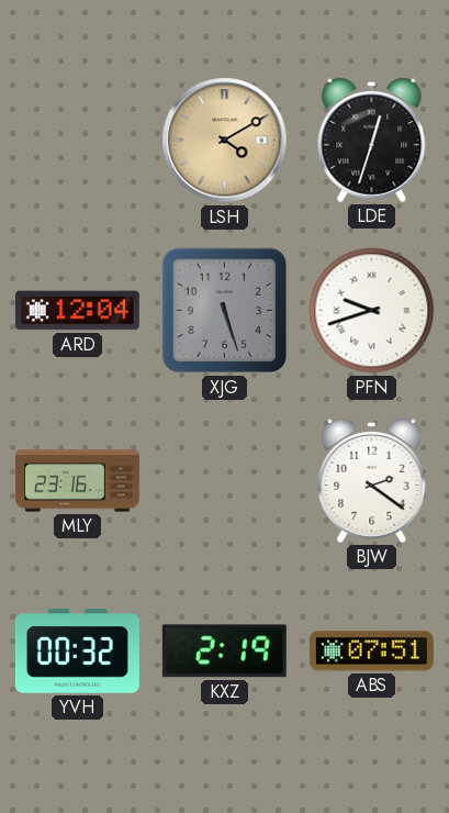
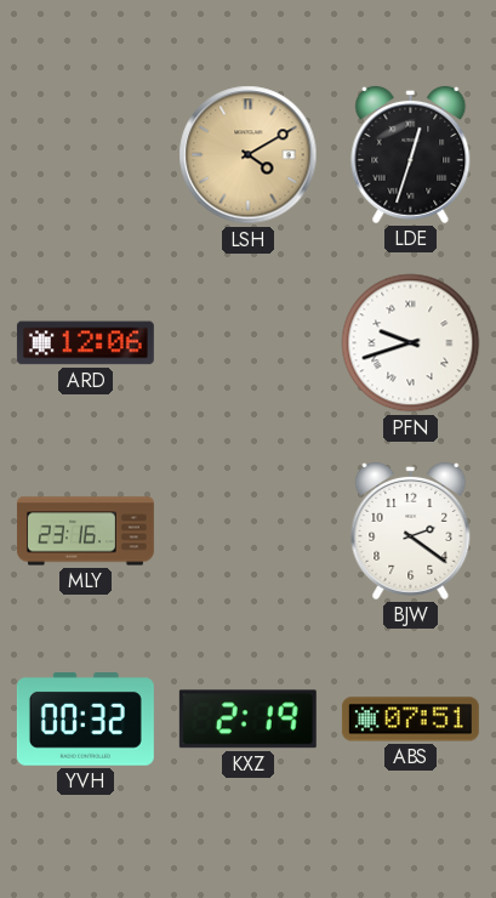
ARD: 12:04 -> 12:06 (85, 343)
XJG: 5:27 -> none (225, 311)
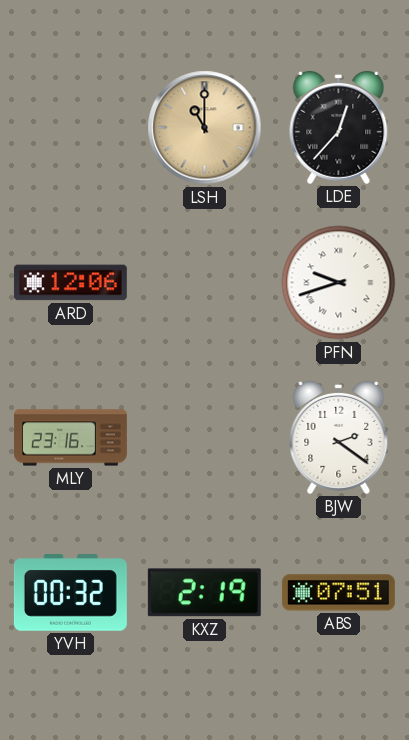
LSH: 4:10 -> 11:00 (205, 128)
LDE: 12:33 -> 12:37 (339, 127)
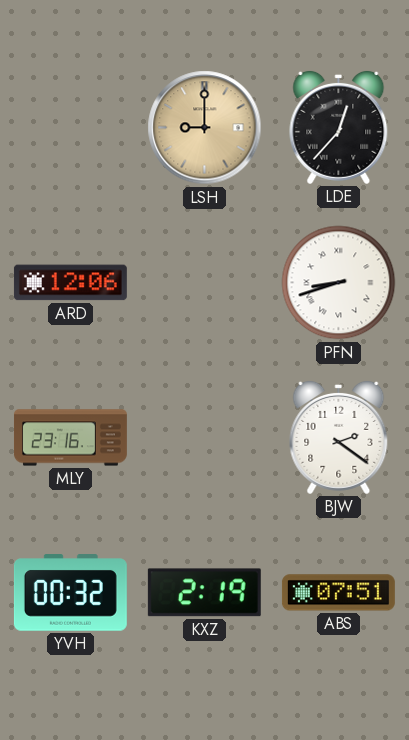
LSH: 11:00 -> 9:00 (205, 128)
PFN: 9:42 -> 8:42 (339, 283)
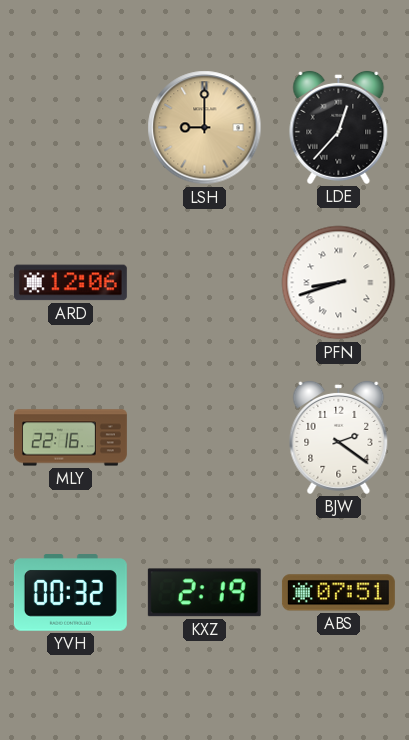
MLY: 23:16 -> 22:16 (70, 438)
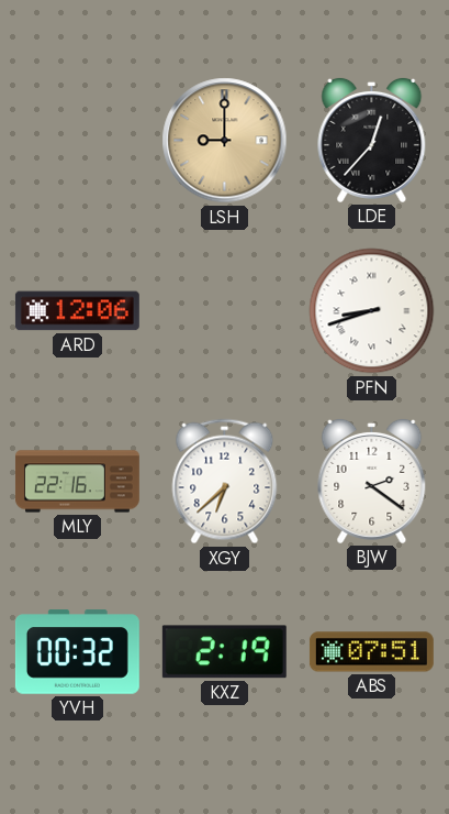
XGY: none -> 6:38 (225, 482)
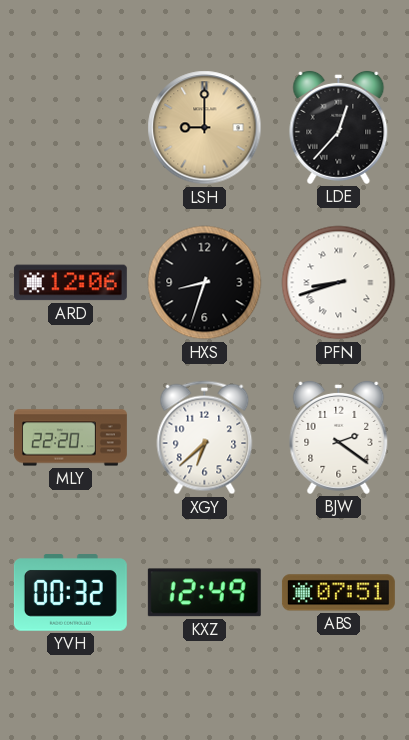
HXS: none -> 8:33 (205, 283)
MLY: 22:16 -> 22:20 (70, 438)
KXZ: 2:19 -> 12:49 (204, 593)
